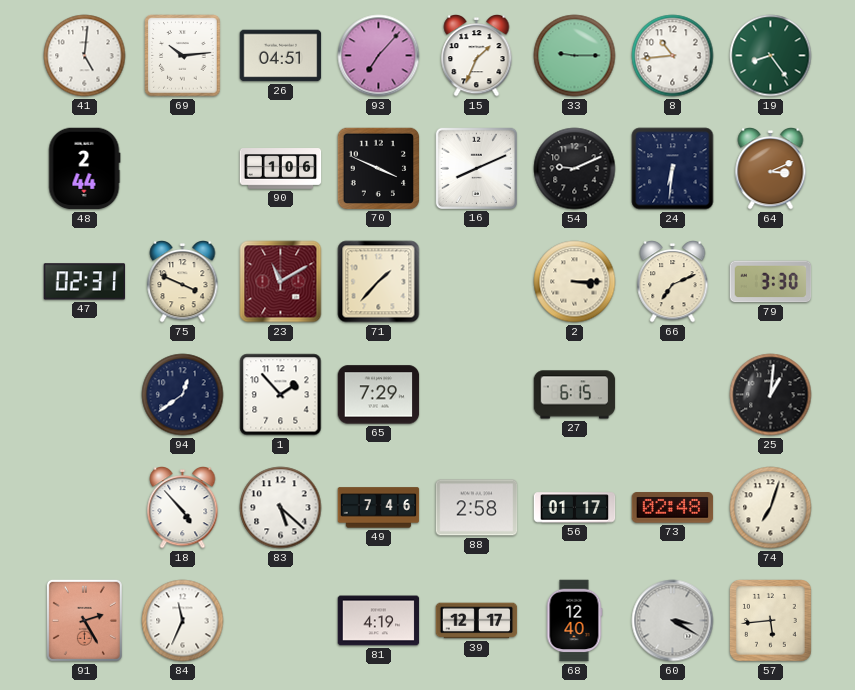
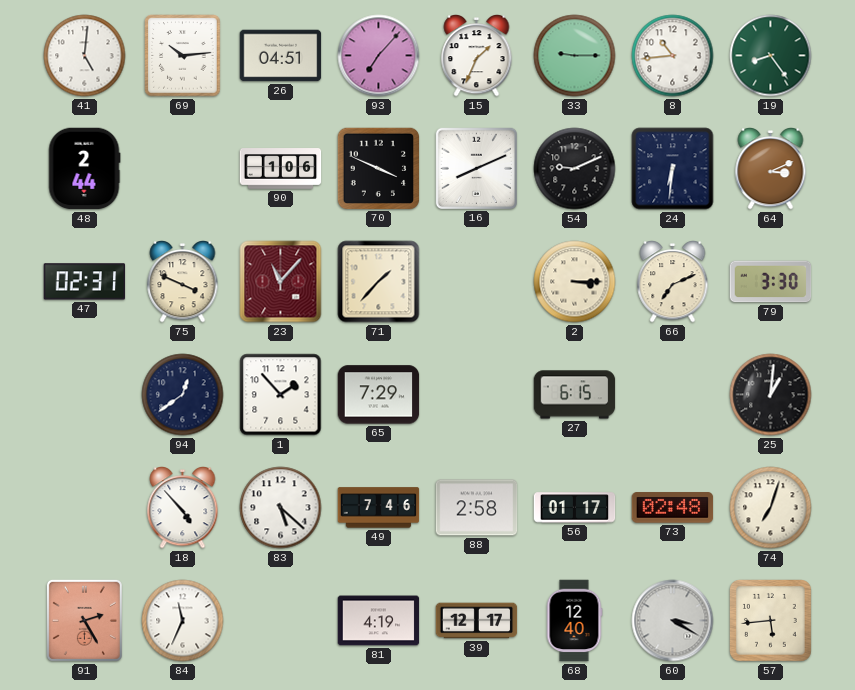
23: 11:10 -> 11:07 (281, 282)
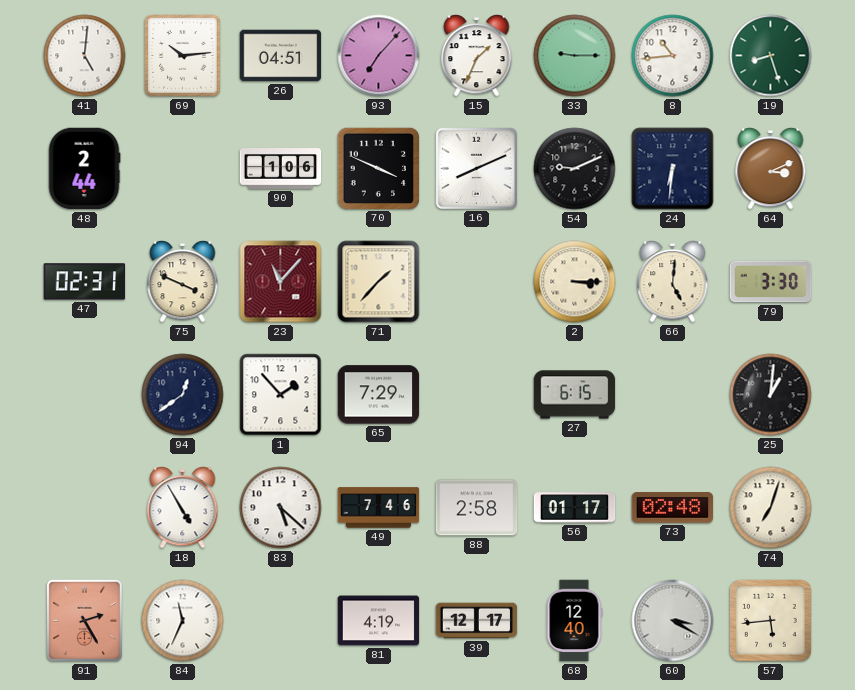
19: 8:24 -> 8:27 (771, 56)
66: 7:11 -> 5:01 (673, 282)
18: 4:53 -> 4:55 (183, 508)
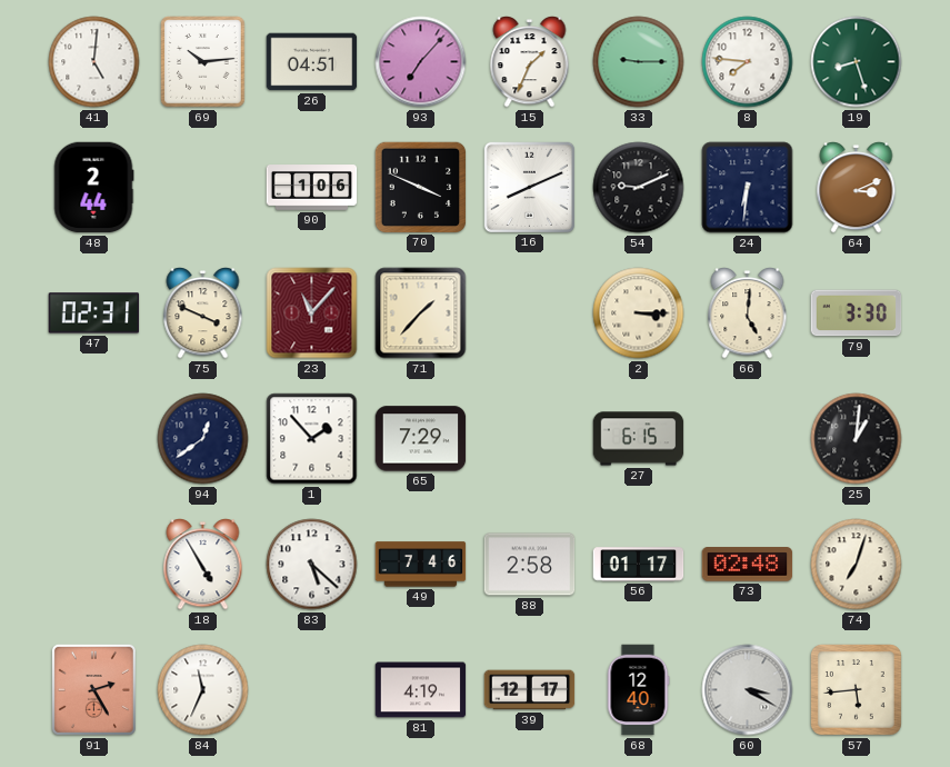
8: 10:44 -> 7:46 (748, 62)
